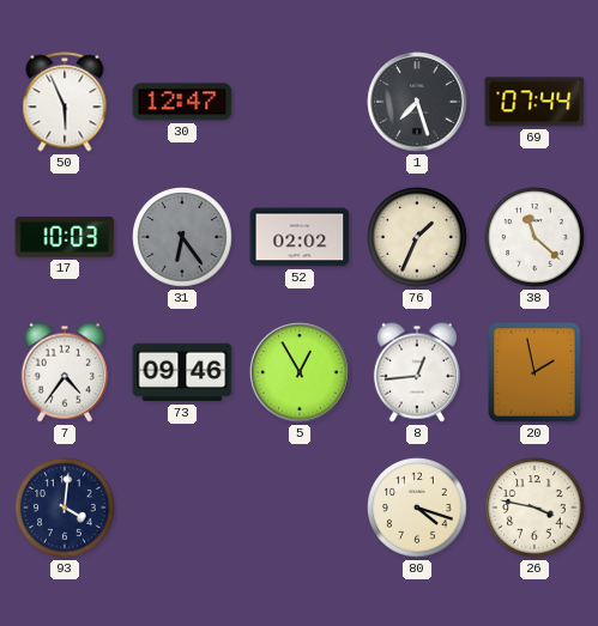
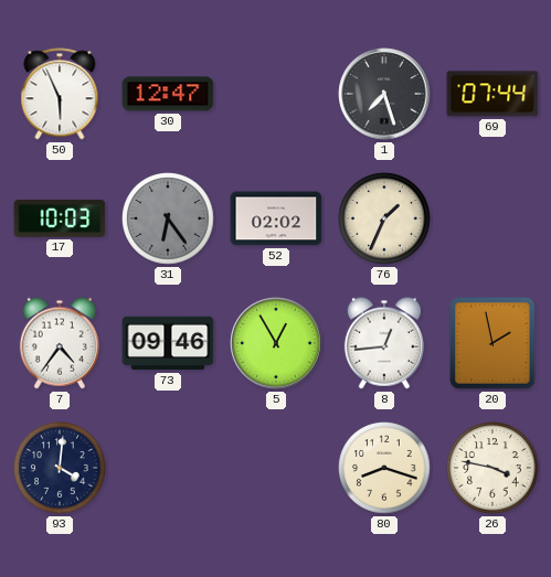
38: 11:22 -> none (534, 237)
80: 4:18 -> 8:18 (384, 468)
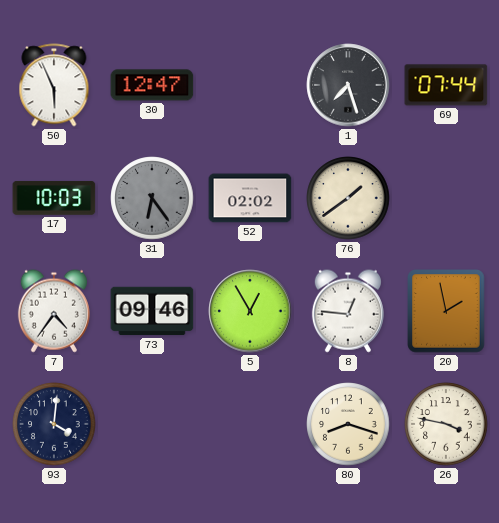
76: 1:34 -> 1:39 (348, 198)
8: 12:44 -> 12:46 (348, 311)
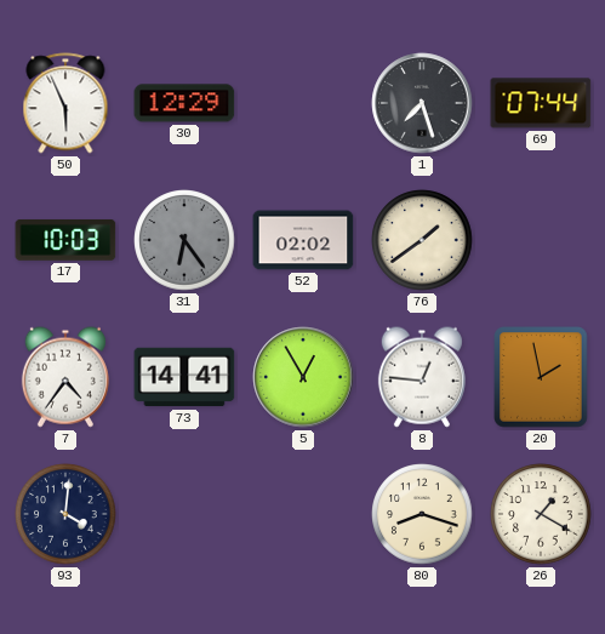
30: 12:47 -> 12:29 (184, 103)
73: 09:46 -> 14:41 (184, 377)
26: 3:47 -> 1:20 (541, 514)
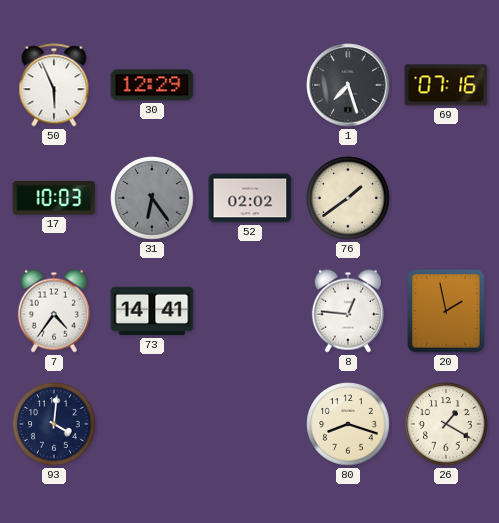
69: 07:44 -> 07:16 (446, 85)
5: 12:55 -> none (303, 377)
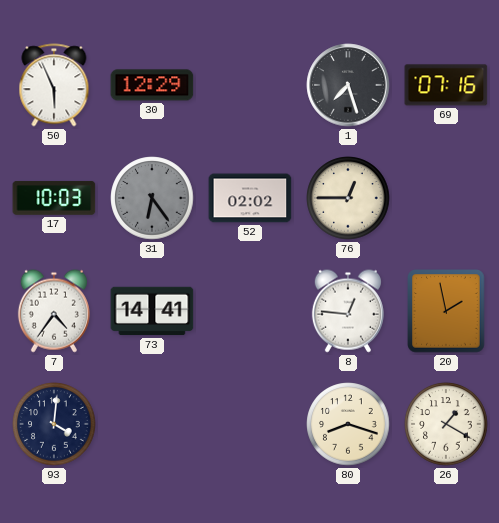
76: 1:39 -> 12:45 (348, 198)
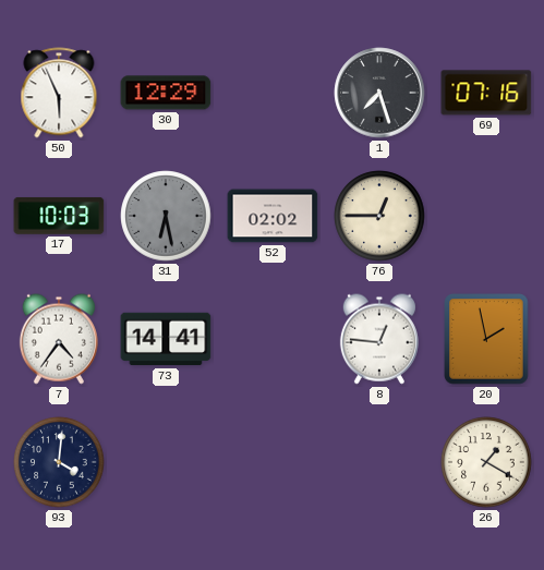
31: 6:24 -> 6:28 (166, 216)
80: 8:18 -> none (348, 424)
